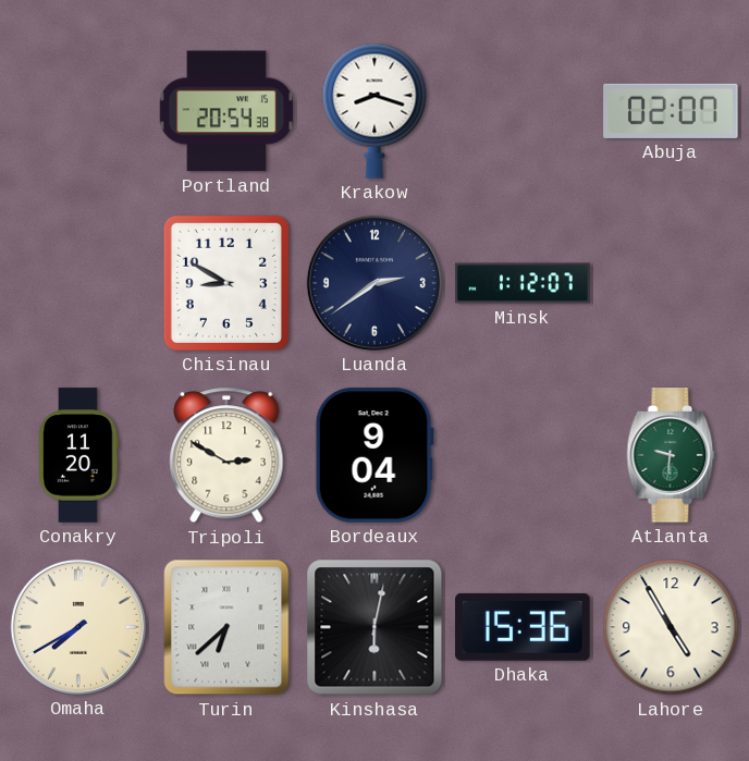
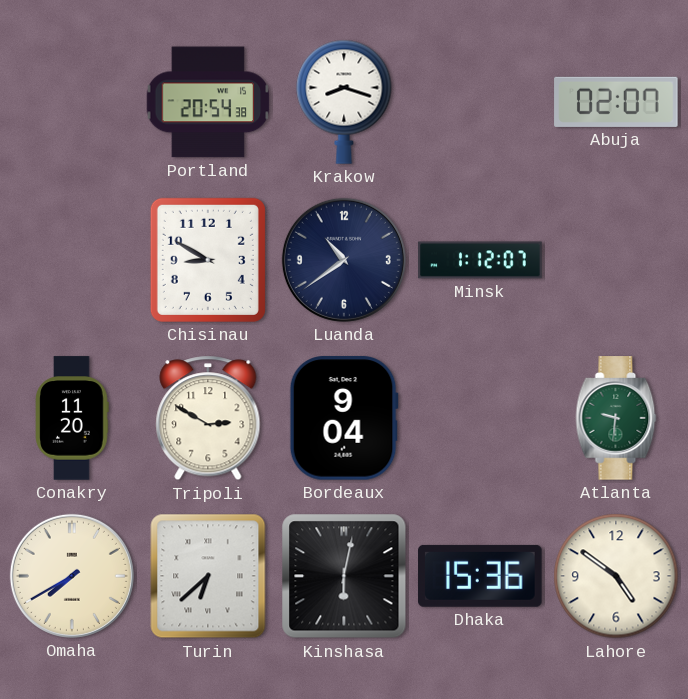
Luanda: 2:39 -> 10:39 (344, 260)
Lahore: 4:55 -> 4:51 (616, 576)
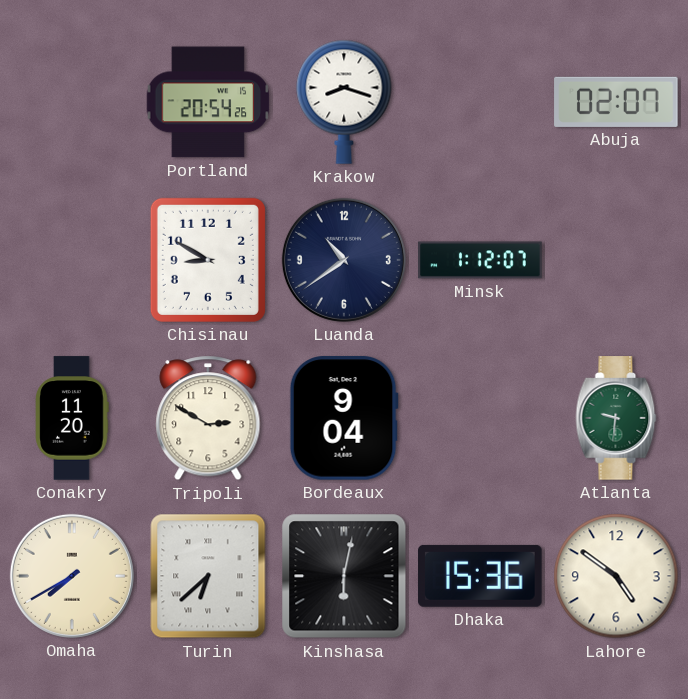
Portland: 20:54:38 -> 20:54:26 (208, 102)
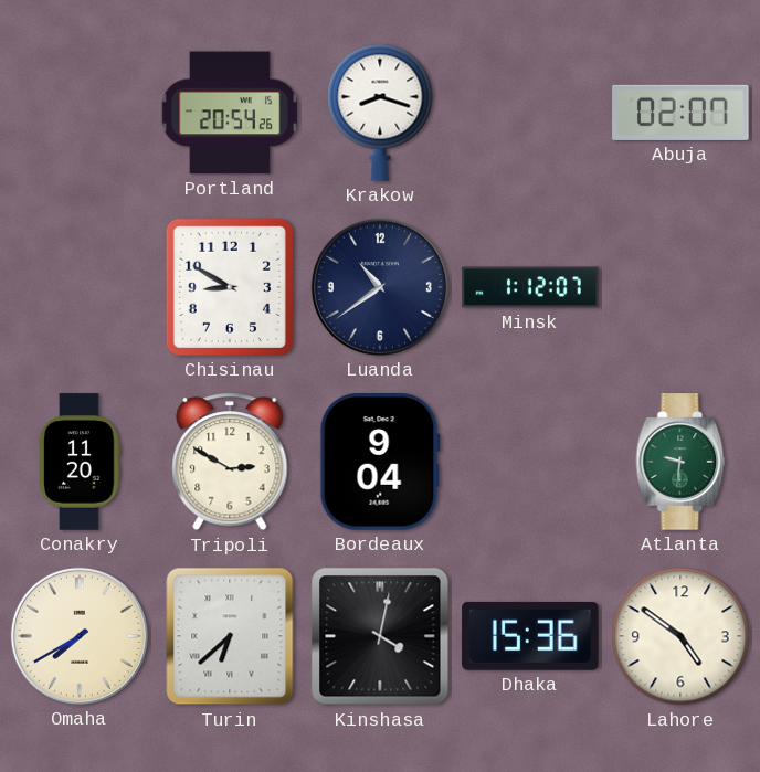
Kinshasa: 6:02 -> 4:02 (380, 636)
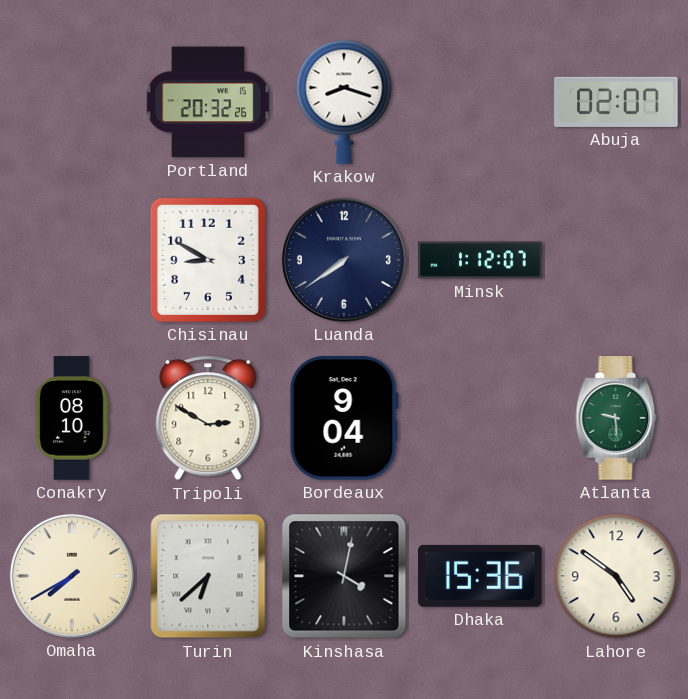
Portland: 20:54 -> 20:32 (208, 102)
Luanda: 10:39 -> 7:39 (344, 260)
Conakry: 11:20 -> 08:10 (72, 418)
Atlanta: 9:31 -> 9:29 (616, 418)
